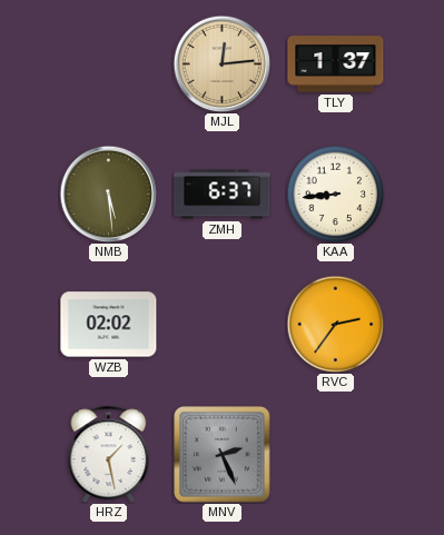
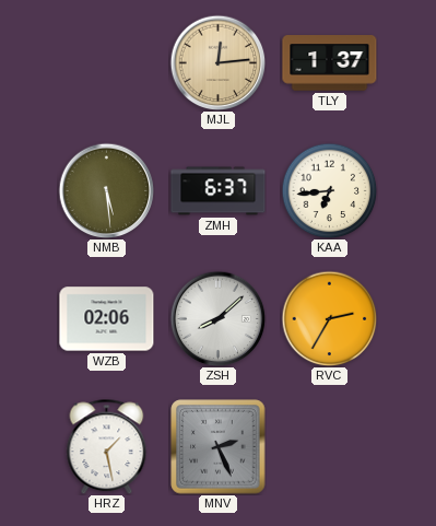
KAA: 8:44 -> 6:44 (329, 190)
WZB: 02:02 -> 02:06 (107, 319)
ZSH: none -> 8:08 (217, 318)
RVC: 2:36 -> 2:35 (329, 318)
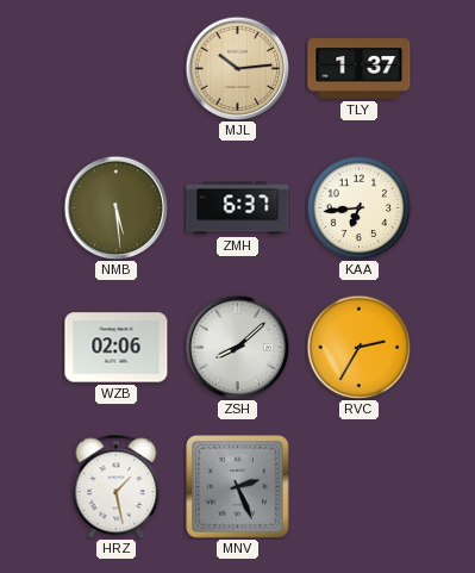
MJL: 12:14 -> 10:14 (237, 68)
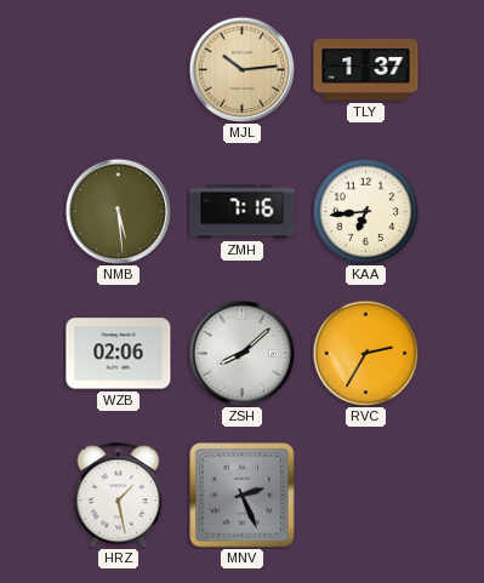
ZMH: 6:37 -> 7:16 (243, 212)
